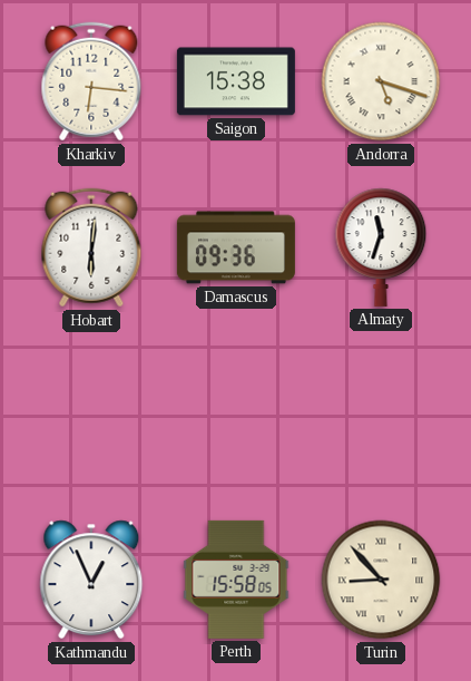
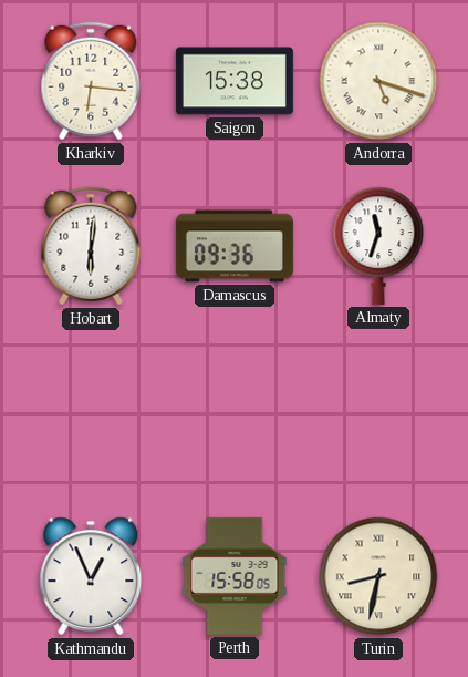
Turin: 8:53 -> 8:32 (378, 576)
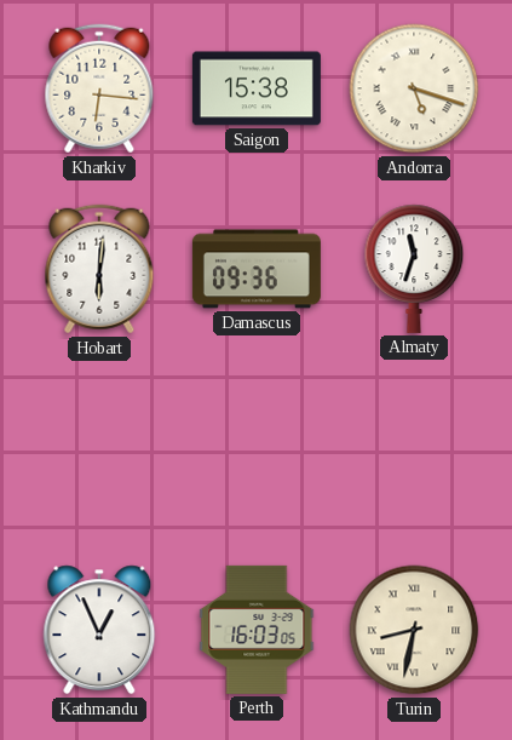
Perth: 15:58 -> 16:03 (257, 630)
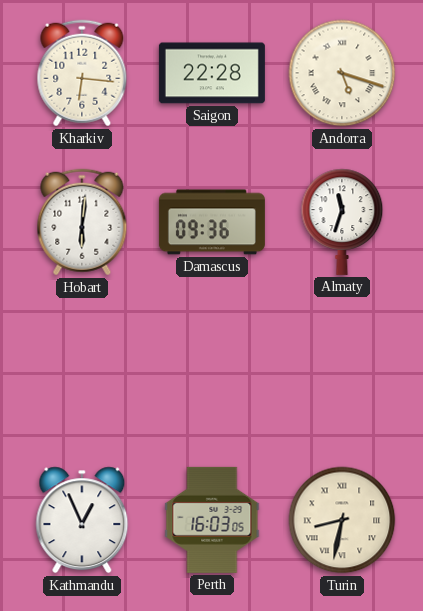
Saigon: 15:38 -> 22:28 (212, 73)
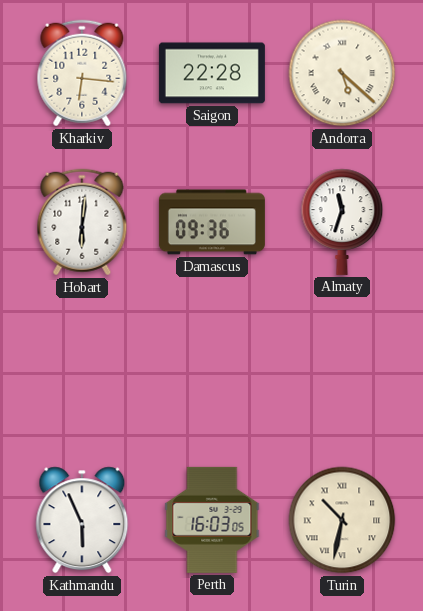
Andorra: 5:18 -> 5:22 (342, 73)
Kathmandu: 12:56 -> 5:56 (82, 520)
Turin: 8:32 -> 10:32 (342, 520)
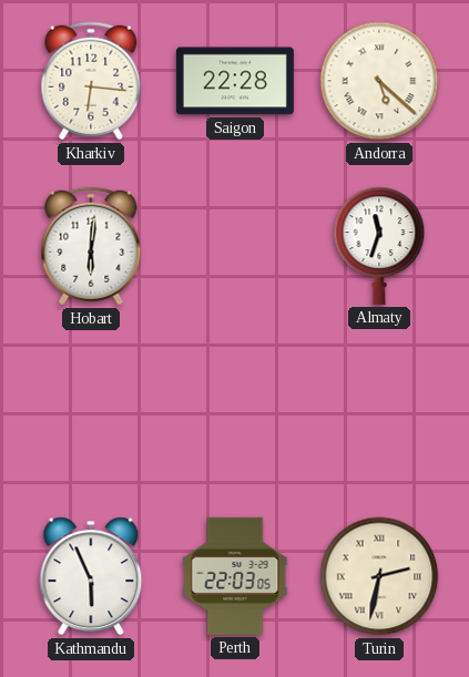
Damascus: 09:36 -> none (212, 222)
Perth: 16:03 -> 22:03 (235, 576)
Turin: 10:32 -> 2:32 (379, 576)
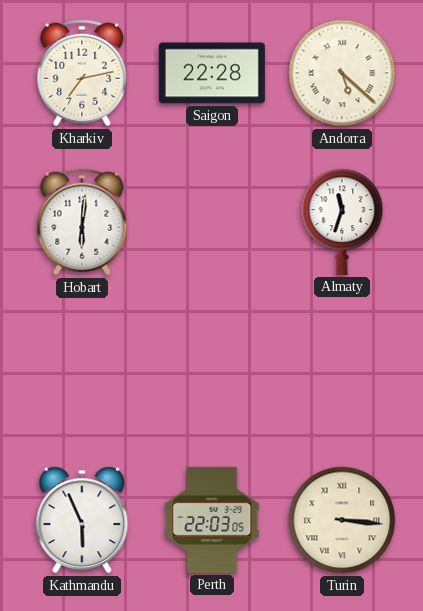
Kharkiv: 6:16 -> 7:13 (82, 73)
Turin: 2:32 -> 3:16 (342, 520)
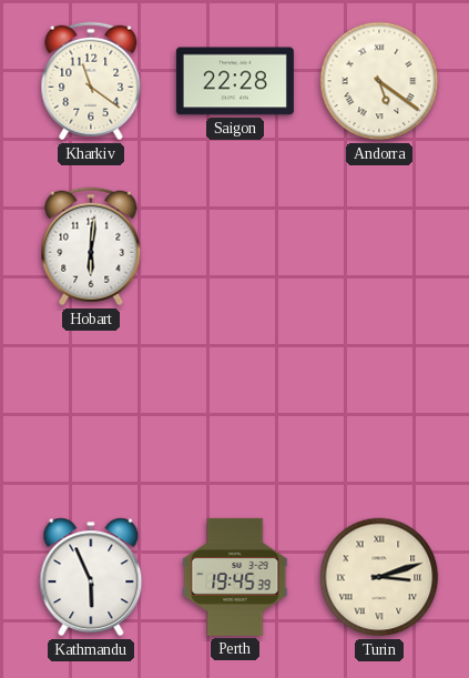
Kharkiv: 7:13 -> 11:21 (91, 81)
Andorra: 5:22 -> 5:21 (379, 81)
Almaty: 11:33 -> none (342, 222)
Perth: 22:03 -> 19:45 (235, 577)
Turin: 3:16 -> 3:12 (379, 577)
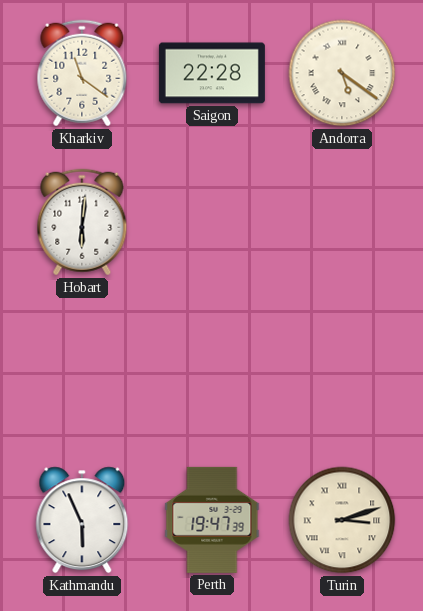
Perth: 19:45 -> 19:47 (212, 520)
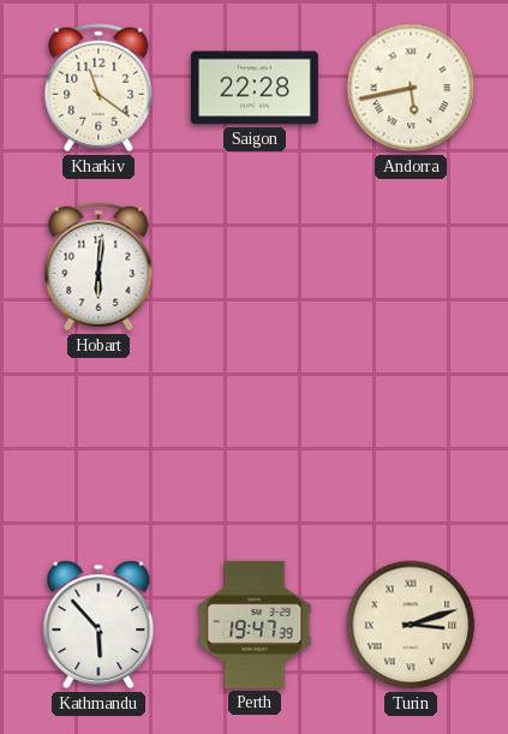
Andorra: 5:21 -> 5:43 (411, 88)
Kathmandu: 5:56 -> 5:53 (98, 625)
